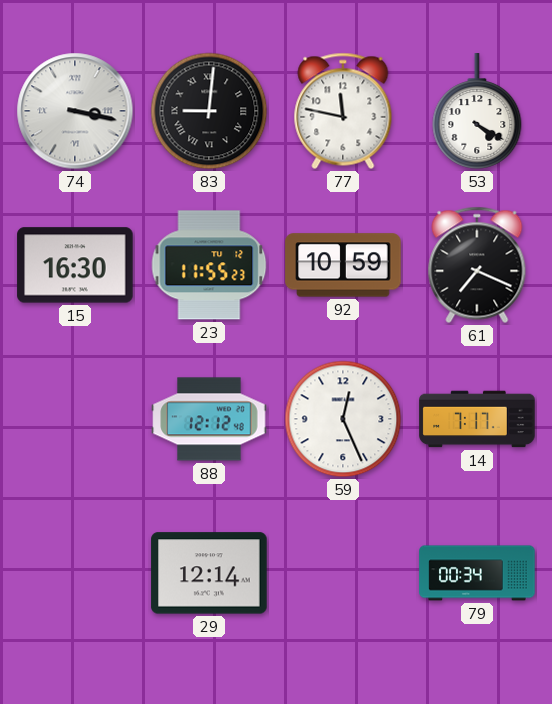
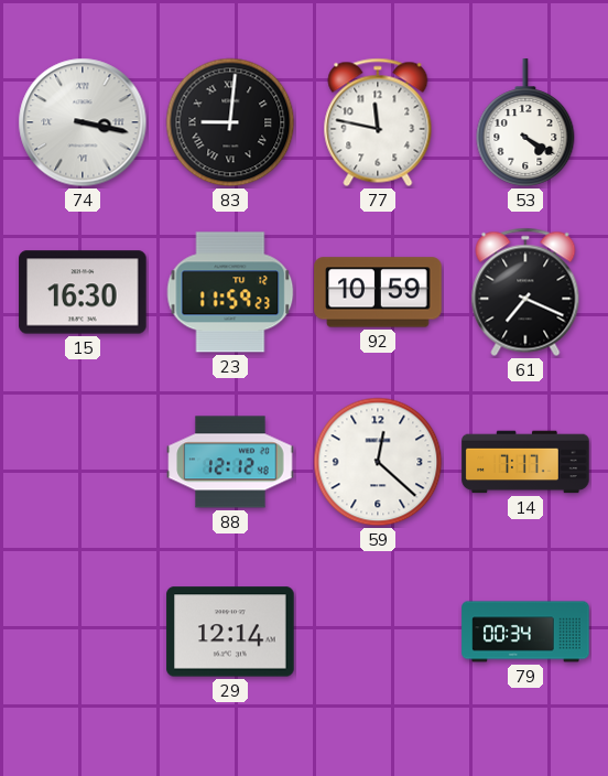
23: 11:55 -> 11:59 (230, 292)
59: 12:26 -> 12:22 (378, 462)
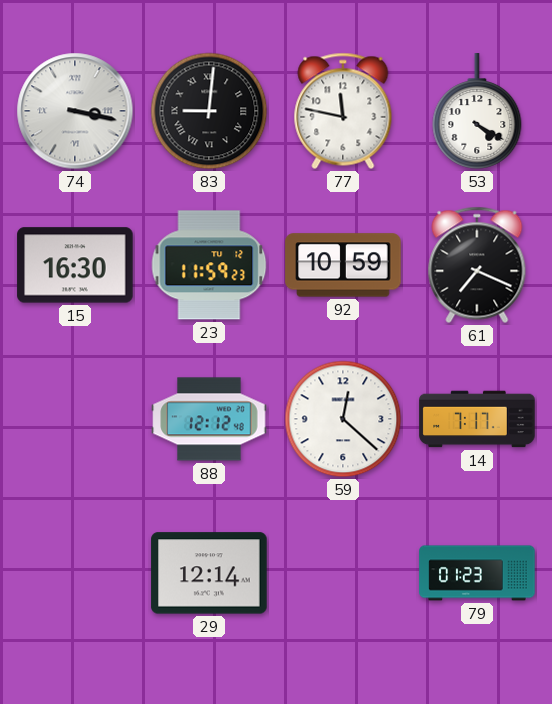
79: 00:34 -> 01:23 (477, 573)
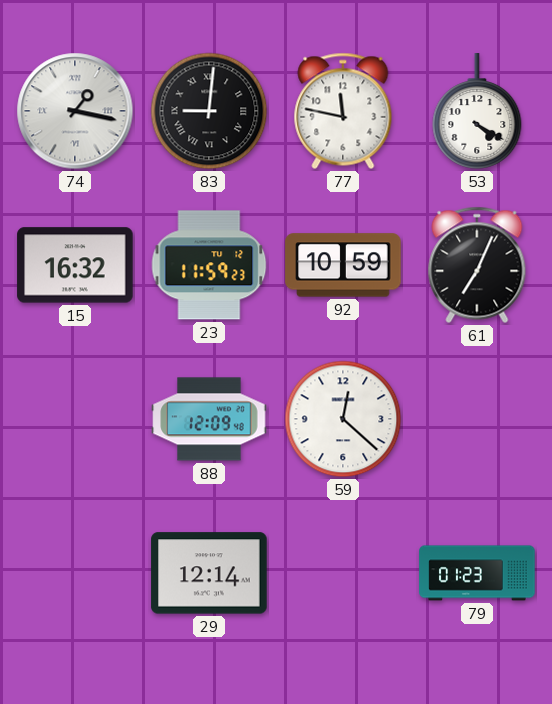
74: 3:17 -> 1:17 (75, 111)
15: 16:30 -> 16:32 (75, 265)
61: 7:19 -> 7:04 (477, 265)
88: 12:12 -> 12:09 (209, 419)
14: 7:17 -> none (477, 419)
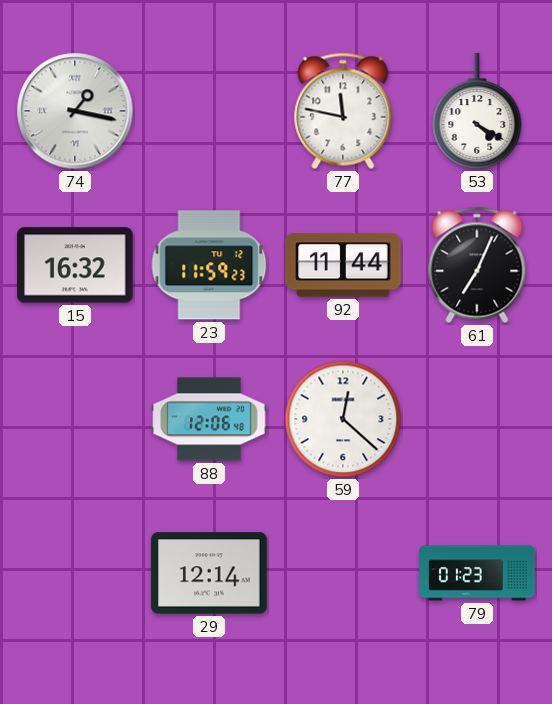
83: 9:01 -> none (209, 111)
92: 10:59 -> 11:44 (343, 265)
88: 12:09 -> 12:06 (209, 419)
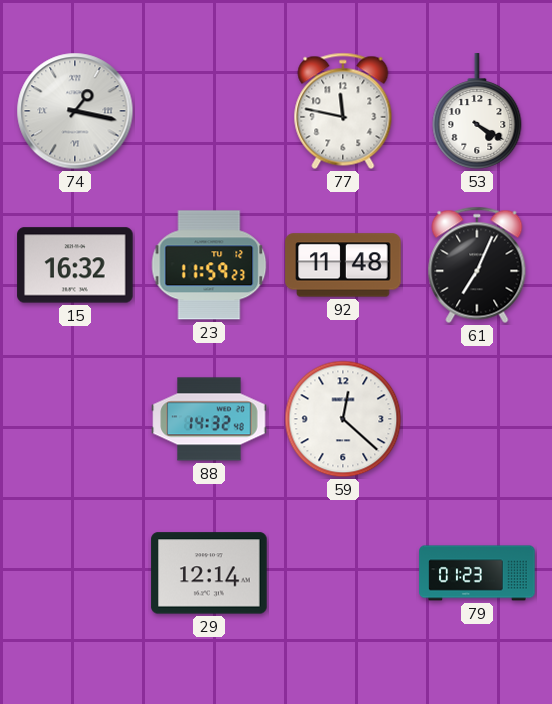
92: 11:44 -> 11:48 (343, 265)
88: 12:06 -> 14:32 (209, 419)
